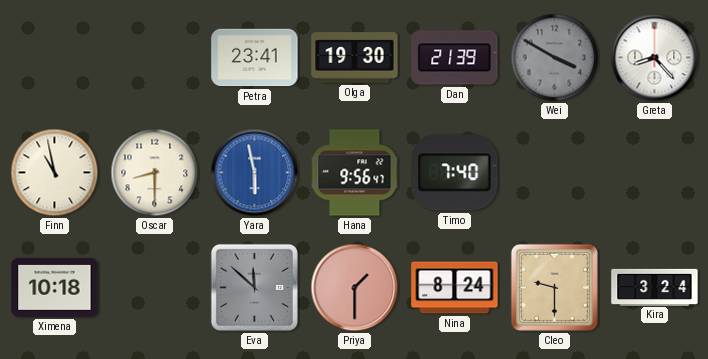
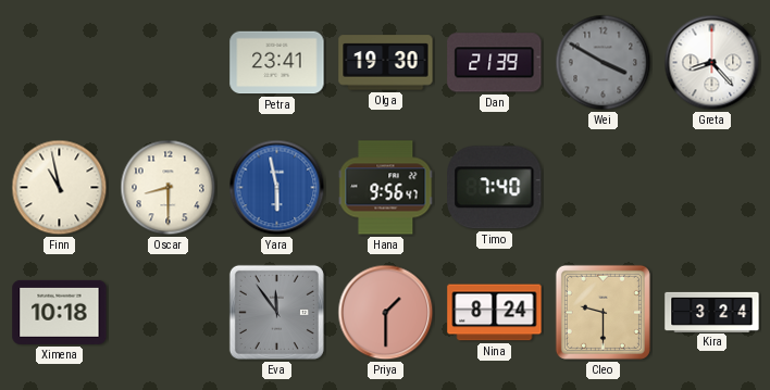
Eva: 11:52 -> 11:54 (276, 312)
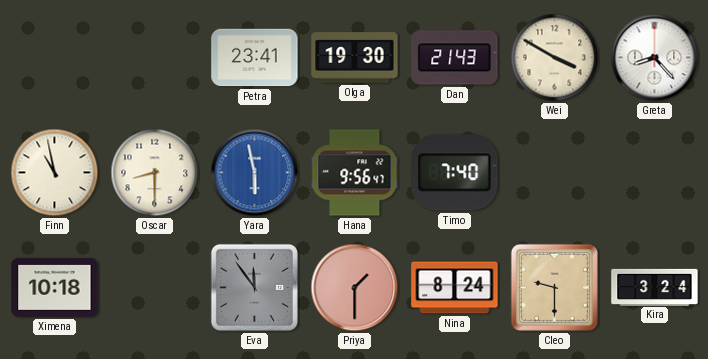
Dan: 21:39 -> 21:43 (455, 58)
Wei dial: grey -> cream (555, 58)
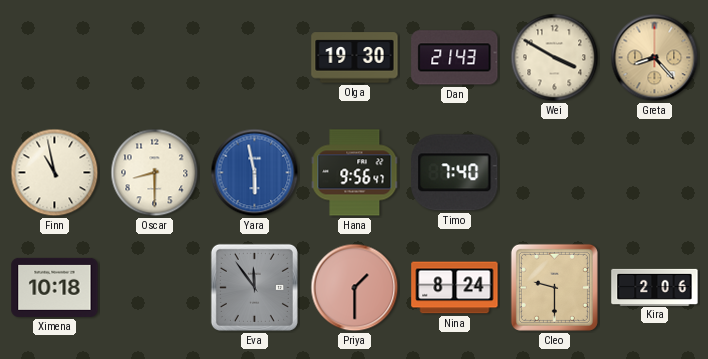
Petra: 23:41 -> none (255, 58)
Greta dial: white -> champagne (655, 58)
Kira: 3:24 -> 2:06 (655, 287)
